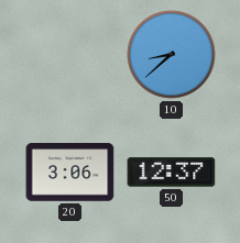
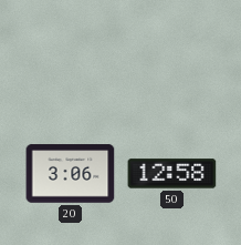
10: 8:38 -> none (172, 55)
50: 12:37 -> 12:58 (172, 174)
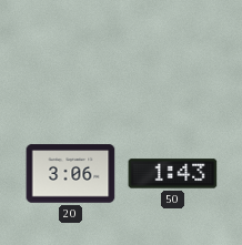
50: 12:58 -> 1:43 (173, 174)
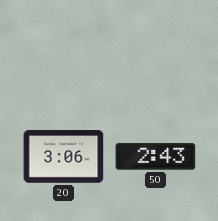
50: 1:43 -> 2:43 (156, 157)
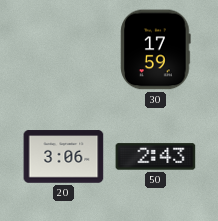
30: none -> 17:59 (156, 50)
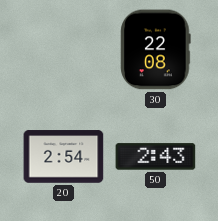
30: 17:59 -> 22:08 (156, 50)
20: 3:06 -> 2:54 (64, 157)
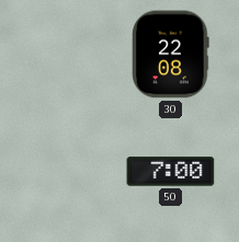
20: 2:54 -> none (64, 157)
50: 2:43 -> 7:00 (171, 172)
